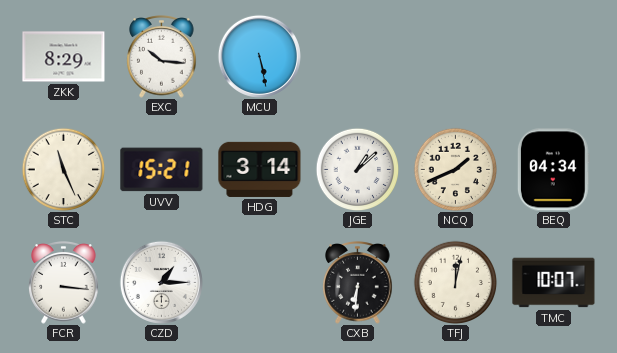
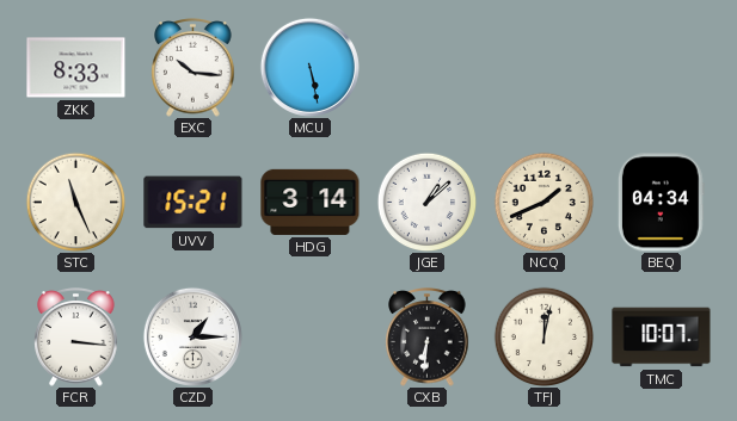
ZKK: 8:29 -> 8:33 (76, 68)
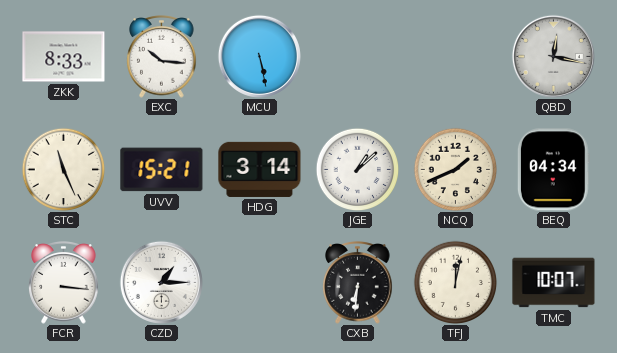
QBD: none -> 12:17 (553, 56)
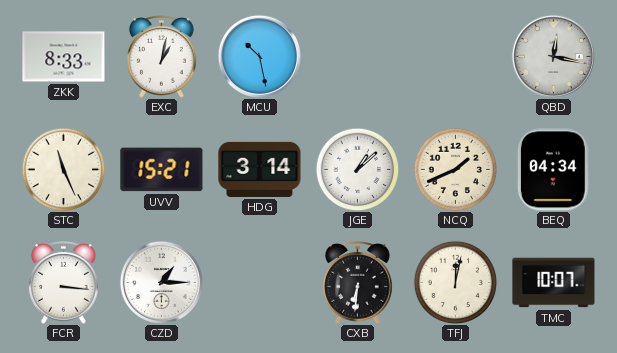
EXC: 10:16 -> 1:02 (162, 57)
MCU: 5:28 -> 10:28 (259, 56)
